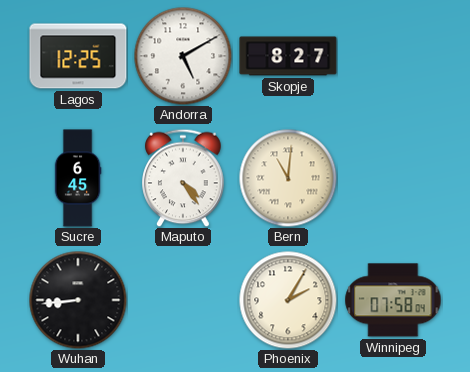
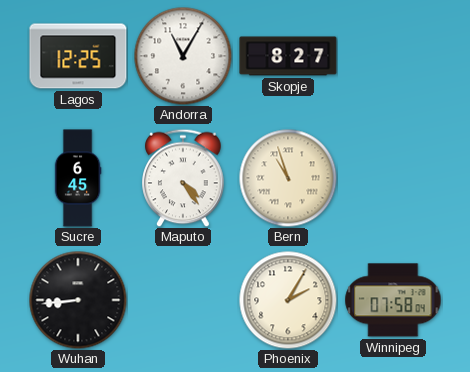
Andorra: 5:10 -> 11:05 (183, 56)
Bern: 11:01 -> 10:57 (288, 178)
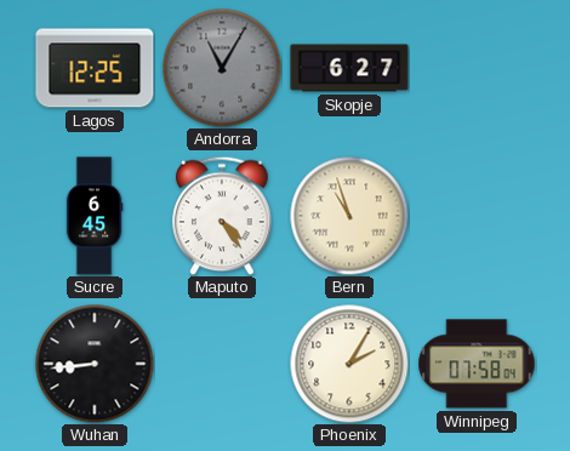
Andorra dial: white -> grey (222, 68)
Skopje: 8:27 -> 6:27 (349, 68)
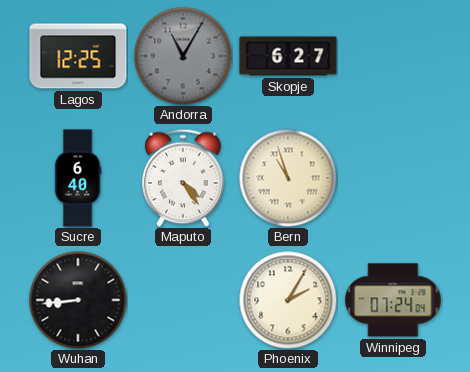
Sucre: 6:45 -> 6:40 (78, 178)
Winnipeg: 07:58 -> 07:24 (393, 300)
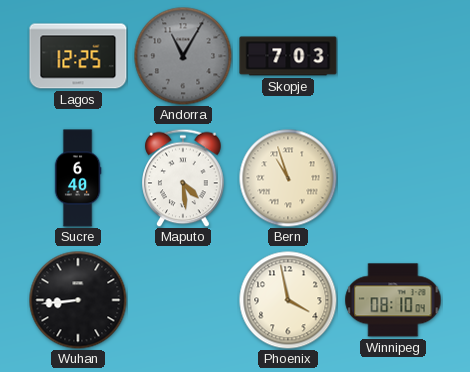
Skopje: 6:27 -> 7:03 (288, 56)
Maputo: 4:24 -> 4:29 (183, 178)
Phoenix: 2:05 -> 3:58 (288, 300)
Winnipeg: 07:24 -> 08:10 (393, 300)
